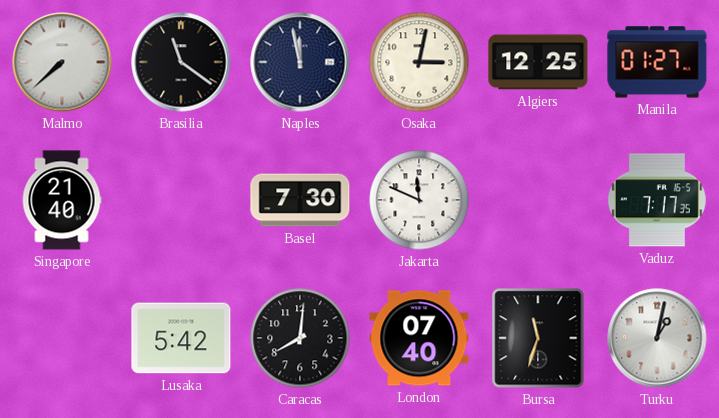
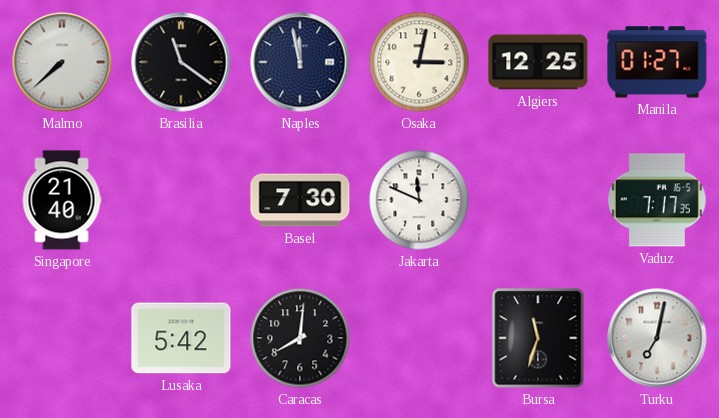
London: 07:40 -> none (419, 338)
Turku: 1:02 -> 7:02 (657, 338)
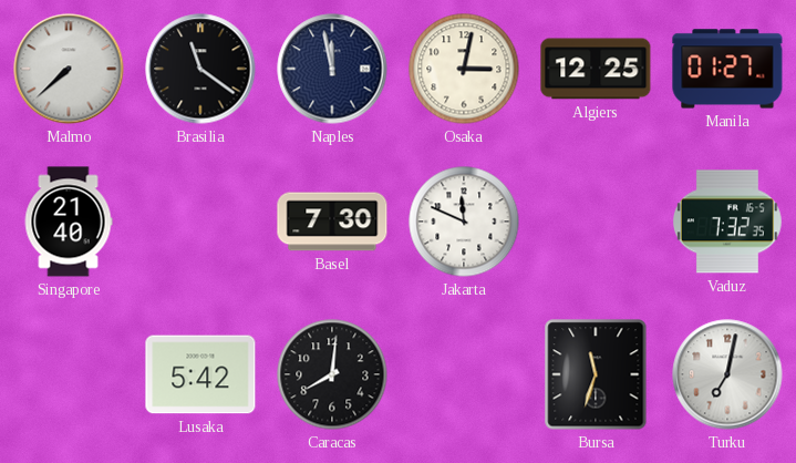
Vaduz: 7:17 -> 7:32 (727, 222)
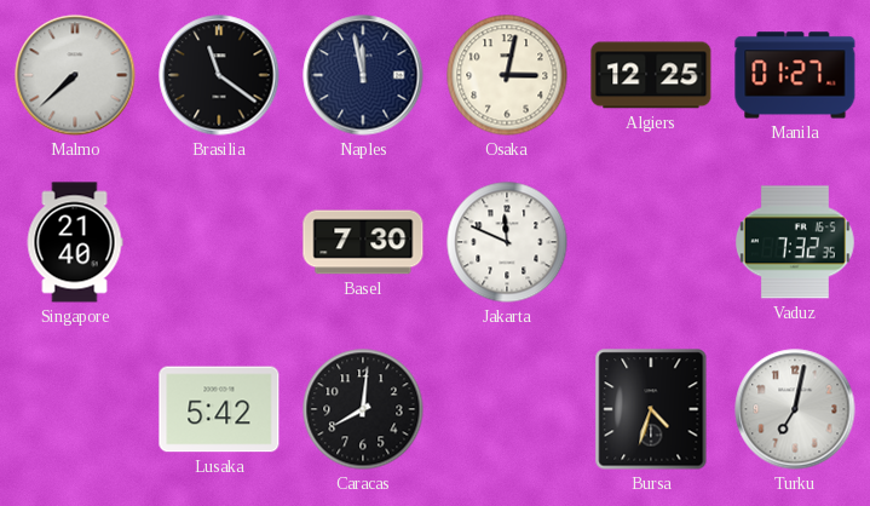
Bursa: 11:33 -> 4:33 (651, 409)
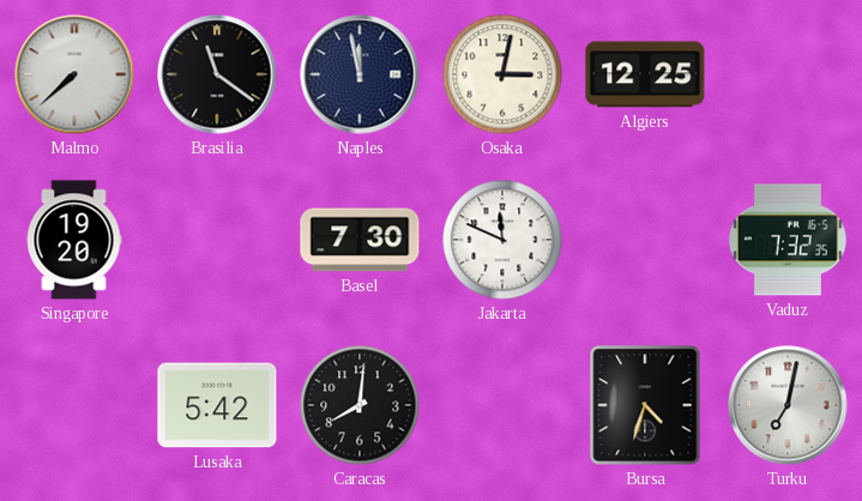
Manila: 01:27 -> none (795, 75)
Singapore: 21:40 -> 19:20 (74, 240)
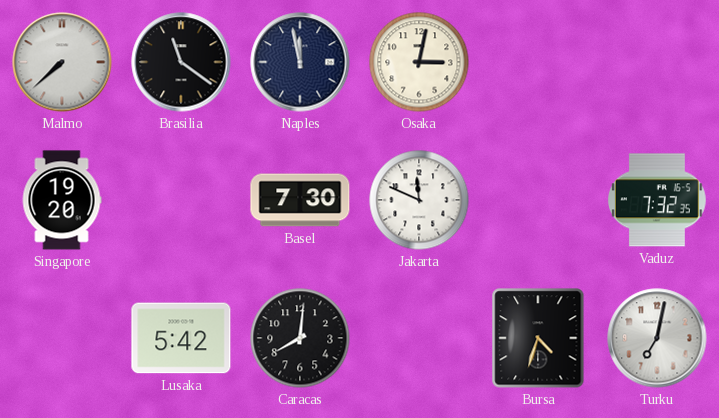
Algiers: 12:25 -> none (645, 74)
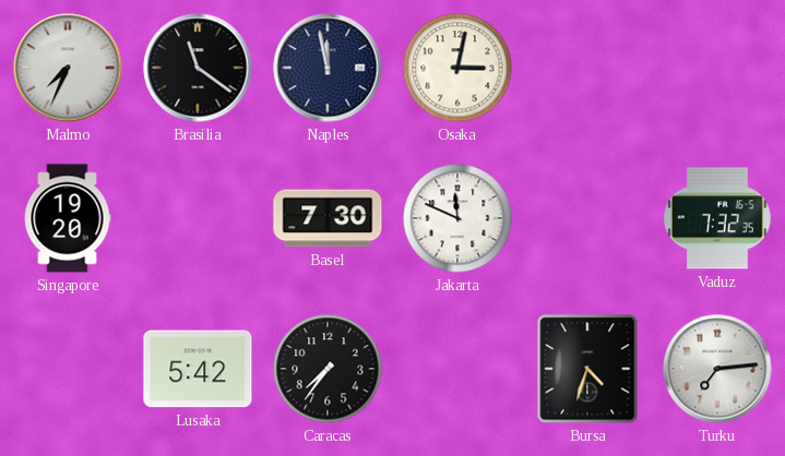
Malmo: 7:38 -> 7:34 (68, 68)
Caracas: 8:01 -> 7:36 (328, 369)
Turku: 7:02 -> 7:14 (717, 369)
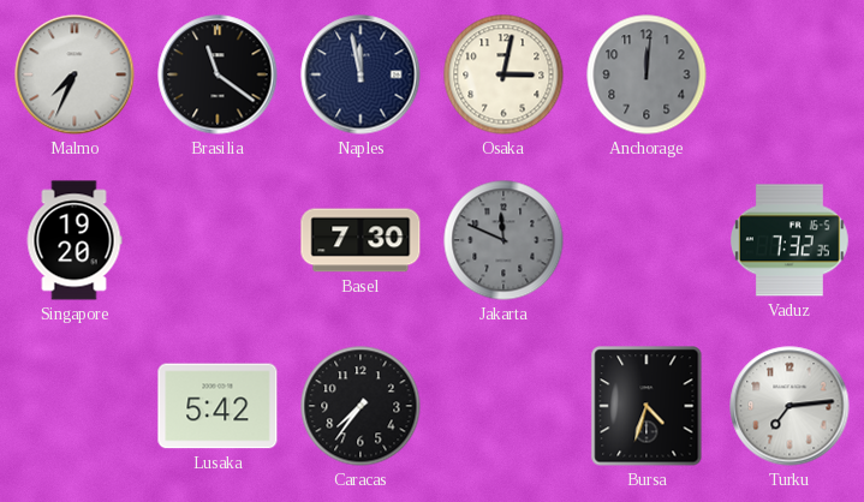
Anchorage: none -> 12:01 (646, 74)
Jakarta dial: white -> grey (503, 240)
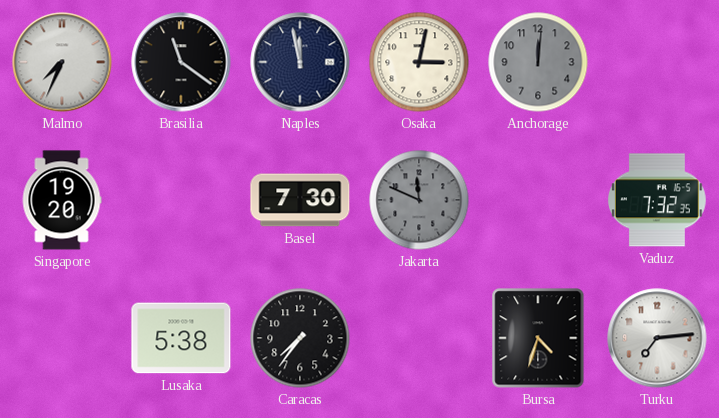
Lusaka: 5:42 -> 5:38 (181, 338)
